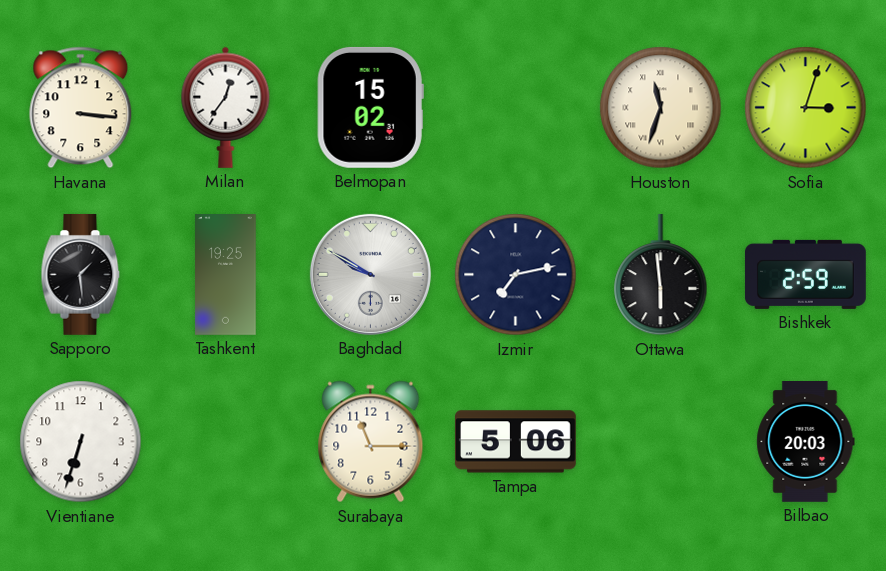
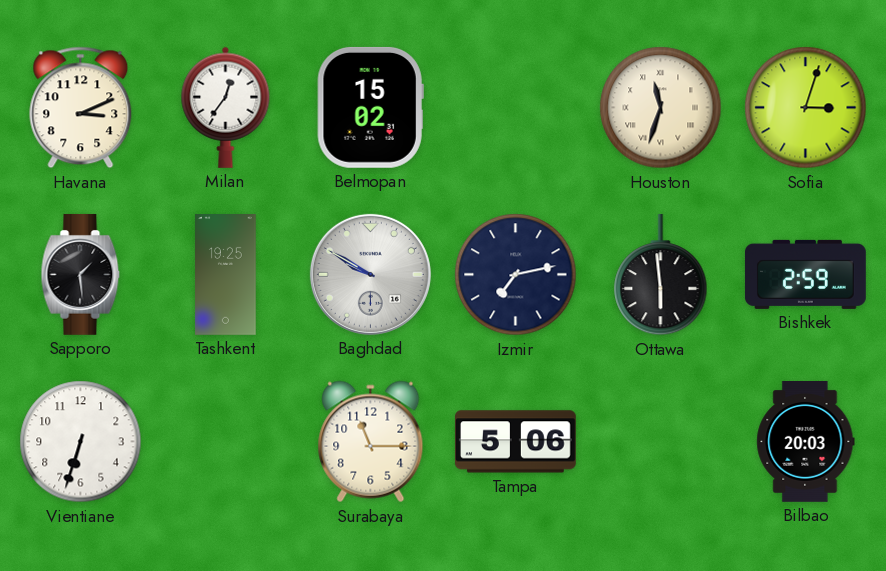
Havana: 3:16 -> 3:11 (81, 108)
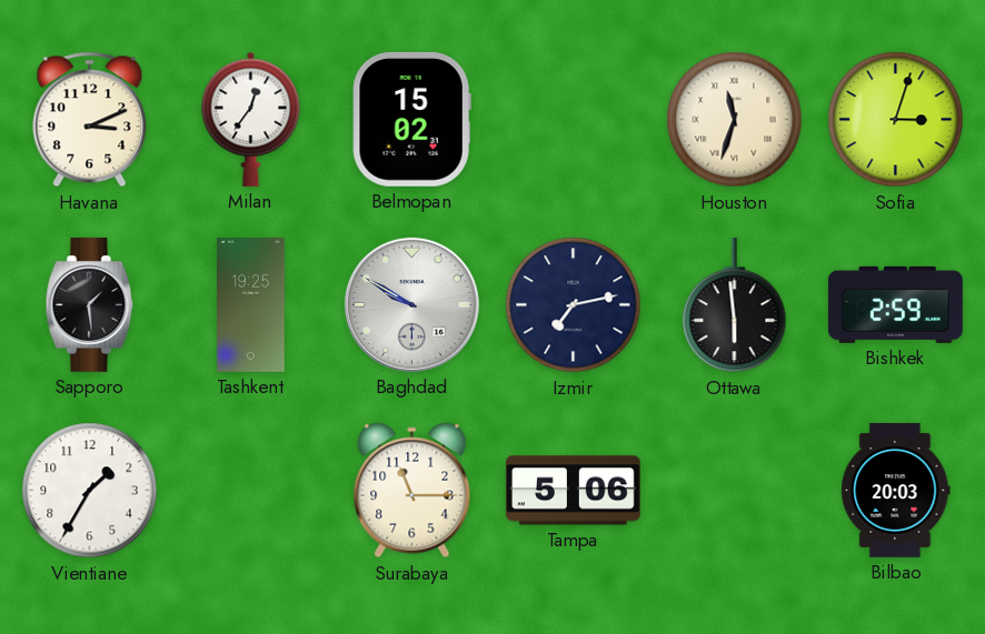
Vientiane: 6:33 -> 1:35 (90, 491)
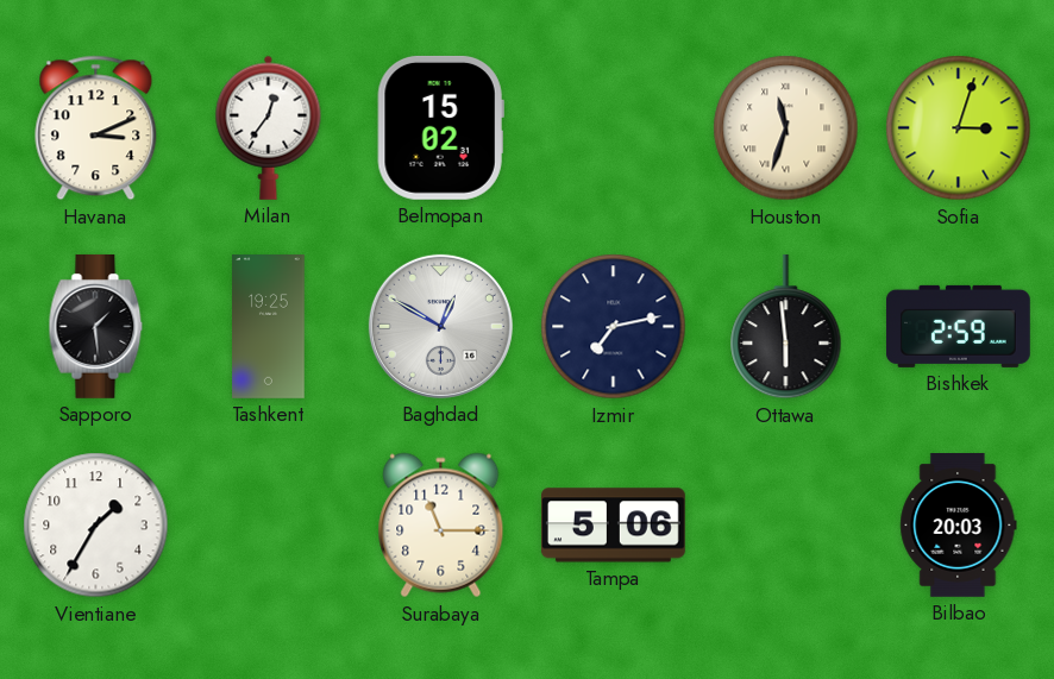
Baghdad: 9:50 -> 12:50 (440, 326)
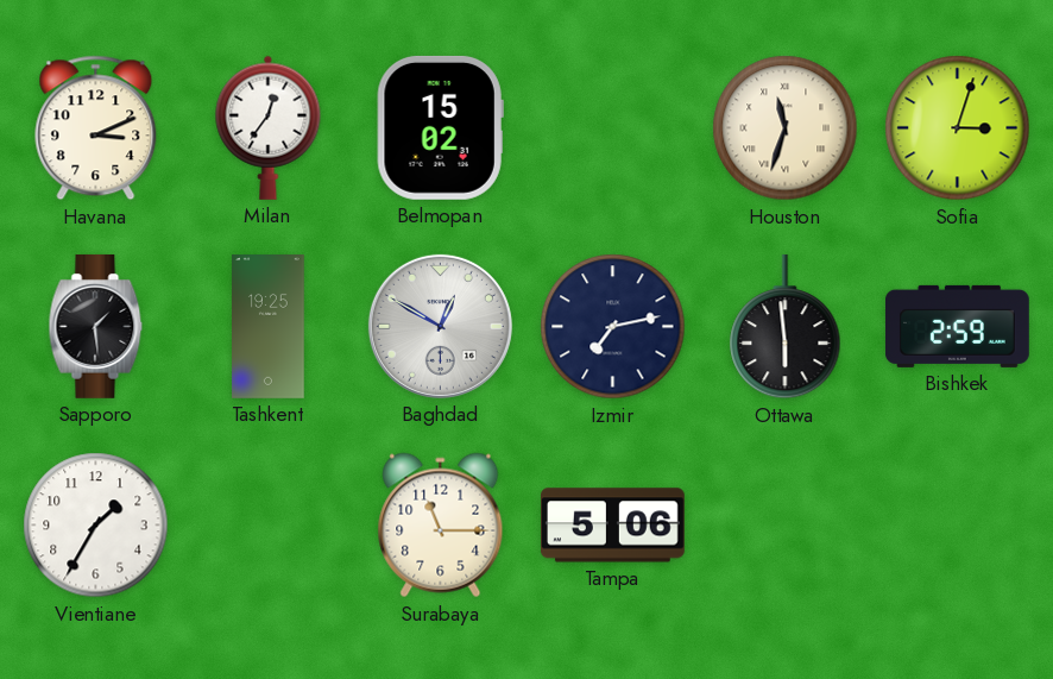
Bilbao: 20:03 -> none (959, 526)
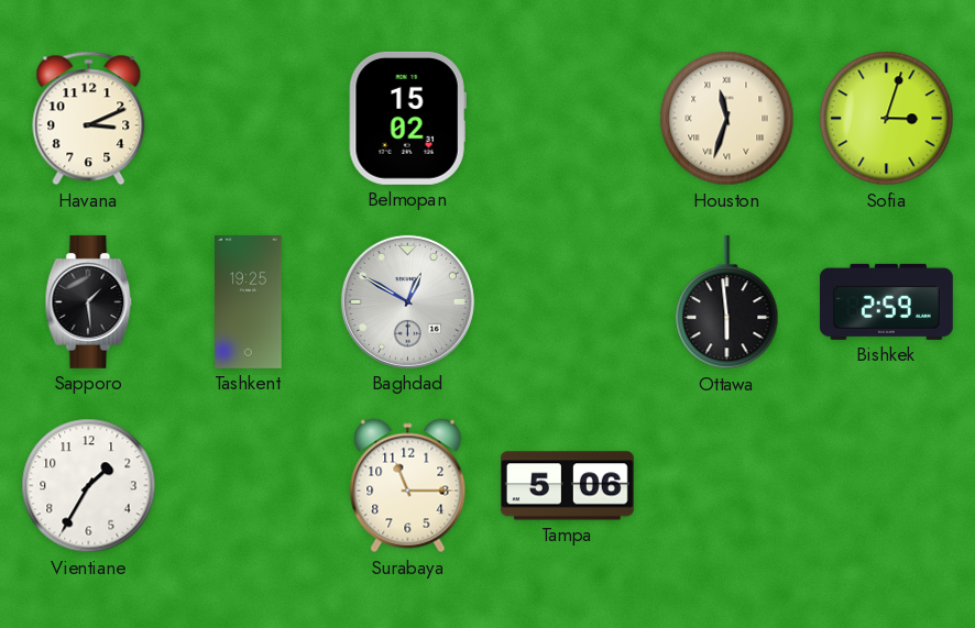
Milan: 12:36 -> none (269, 127)
Izmir: 7:13 -> none (613, 327)
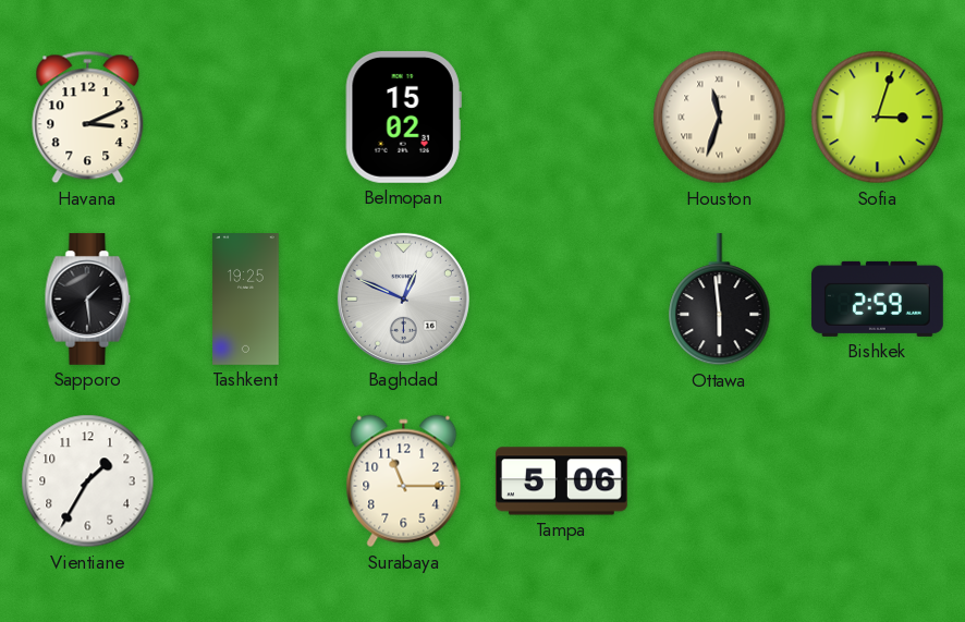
Baghdad: 12:50 -> 12:49 (403, 298)
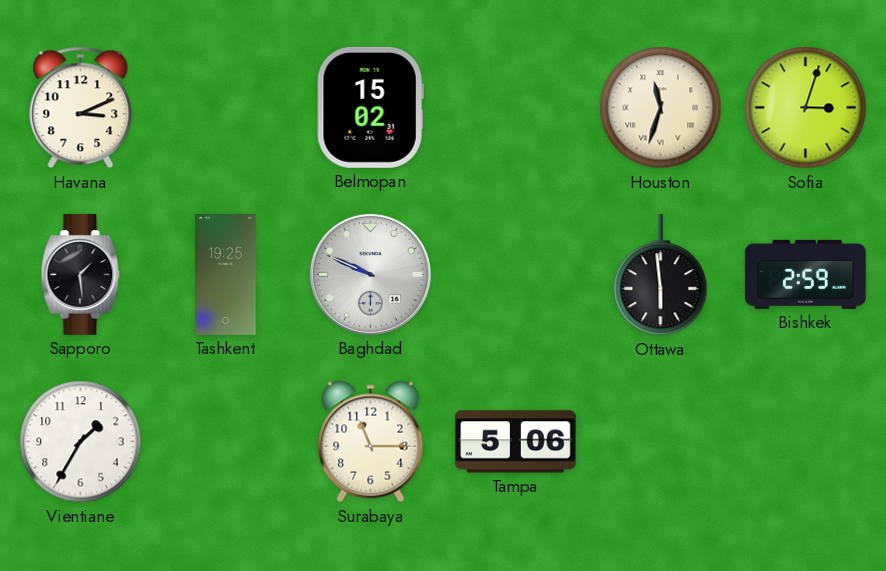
Baghdad: 12:49 -> 9:49 (370, 274)
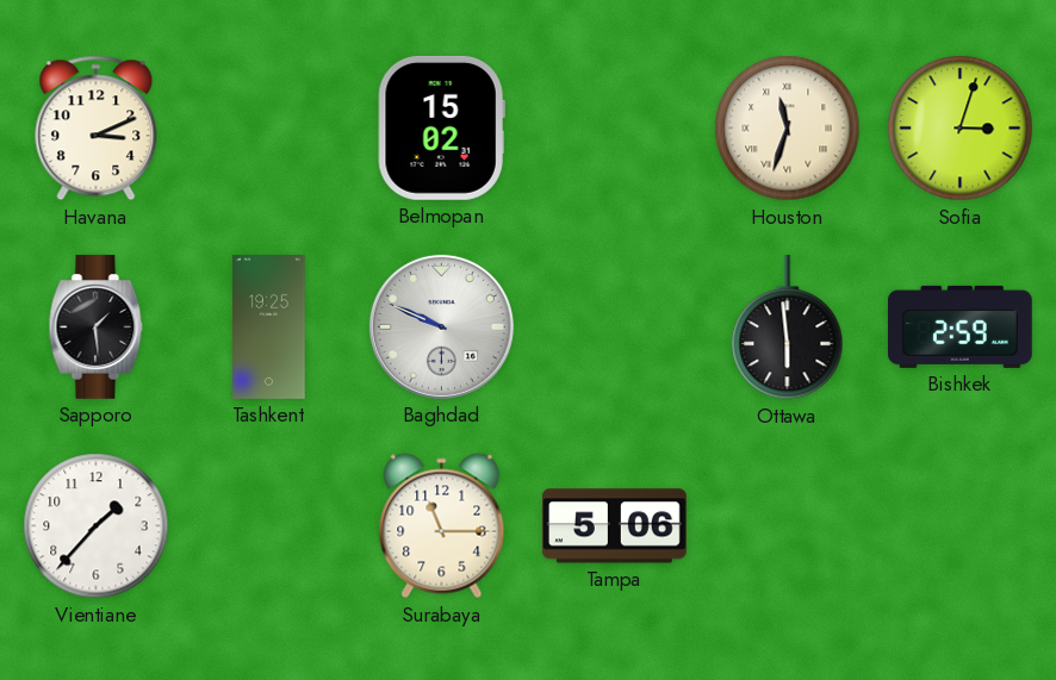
Vientiane: 1:35 -> 1:37 (97, 526)
